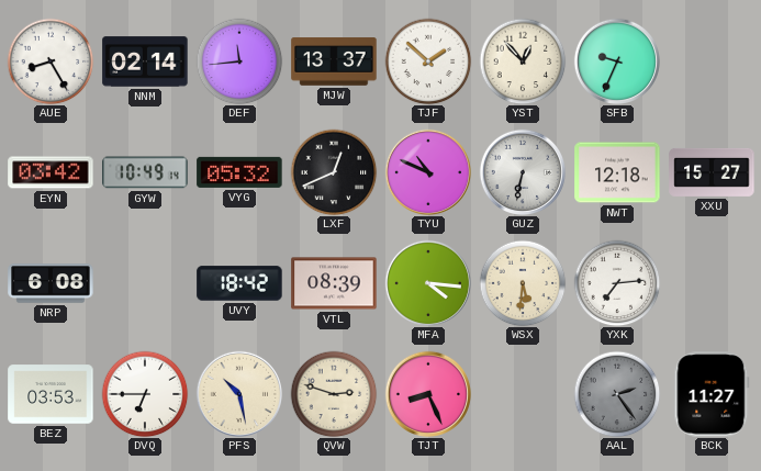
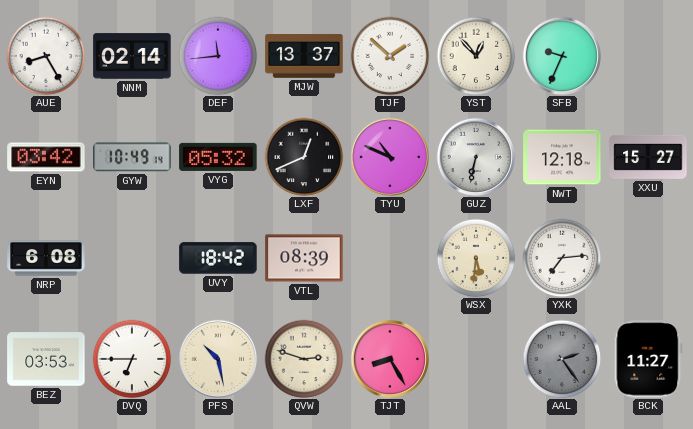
MFA: 4:16 -> none (428, 283)
TJT: 8:26 -> 8:25 (390, 359)
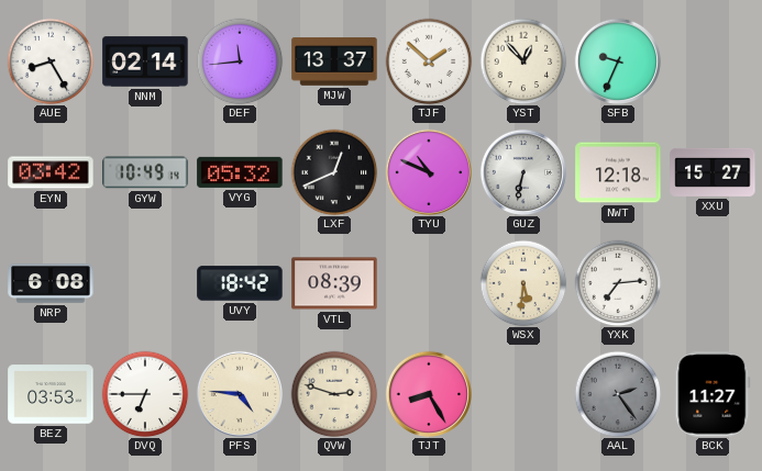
PFS: 10:28 -> 4:46 (240, 394)
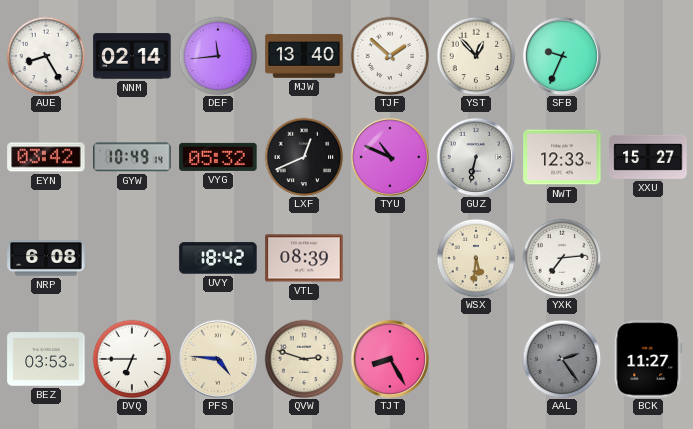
MJW: 13:37 -> 13:40 (304, 56)
NWT: 12:18 -> 12:33 (562, 157)
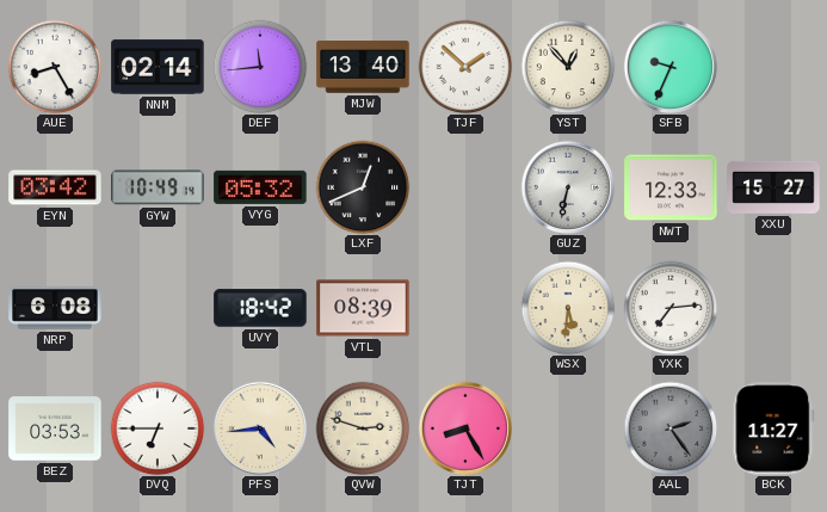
TYU: 10:49 -> none (390, 157)
PFS: 4:46 -> 4:44 (260, 428)
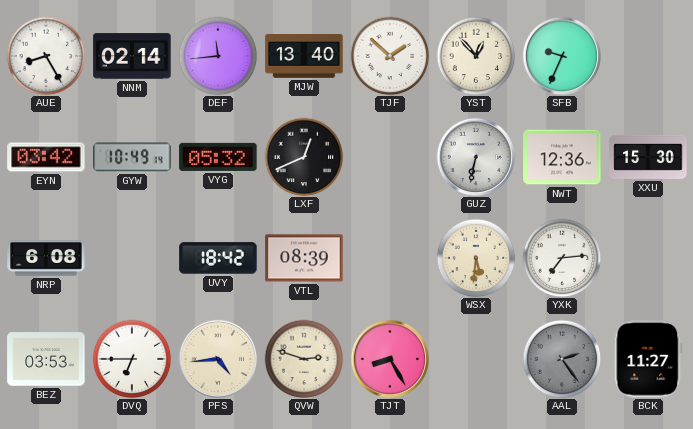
NWT: 12:33 -> 12:36 (562, 157)
XXU: 15:27 -> 15:30 (648, 157)
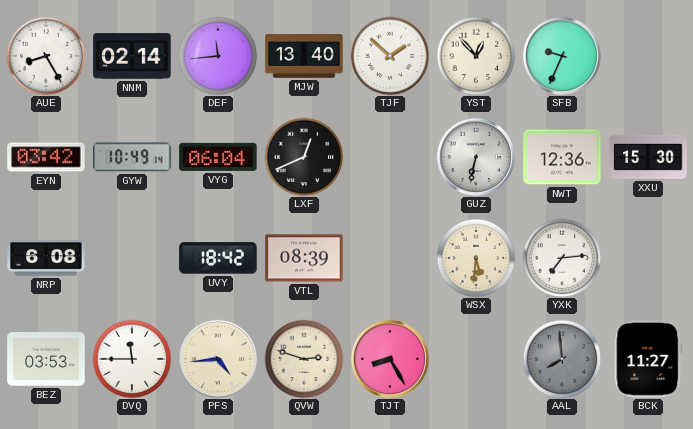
VYG: 05:32 -> 06:04 (218, 157)
DVQ: 6:45 -> 11:45 (132, 359)
AAL: 2:24 -> 7:59 (562, 359)
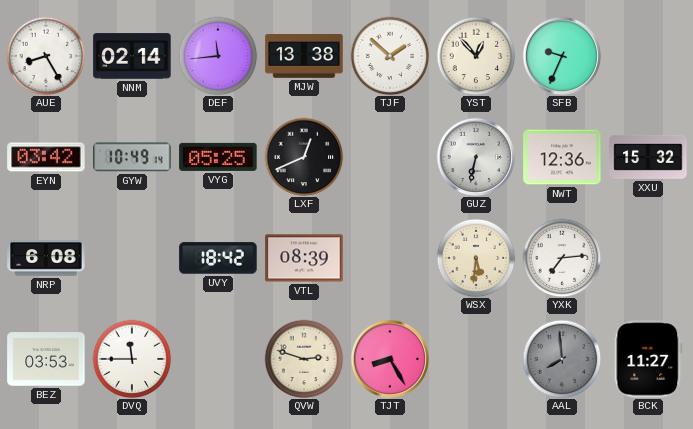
MJW: 13:40 -> 13:38 (304, 56)
VYG: 06:04 -> 05:25 (218, 157)
XXU: 15:30 -> 15:32 (648, 157)
PFS: 4:44 -> none (218, 359)
